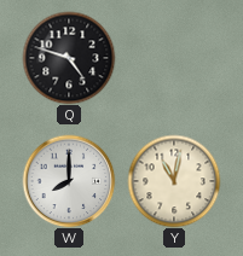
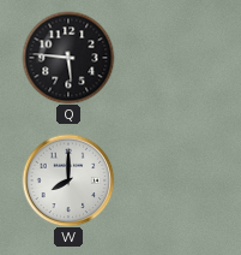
Q: 4:48 -> 5:46 (68, 58)
Y: 11:02 -> none (174, 181)
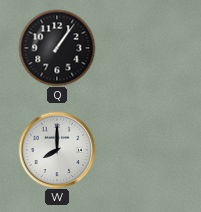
Q: 5:46 -> 1:06 (57, 48)
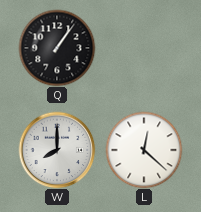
L: none -> 12:22 (144, 150)
